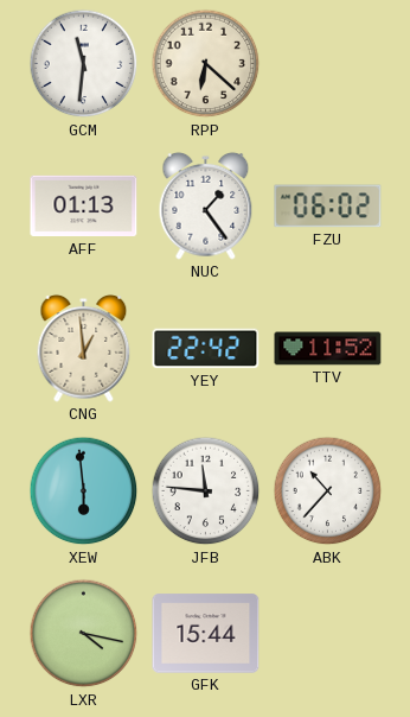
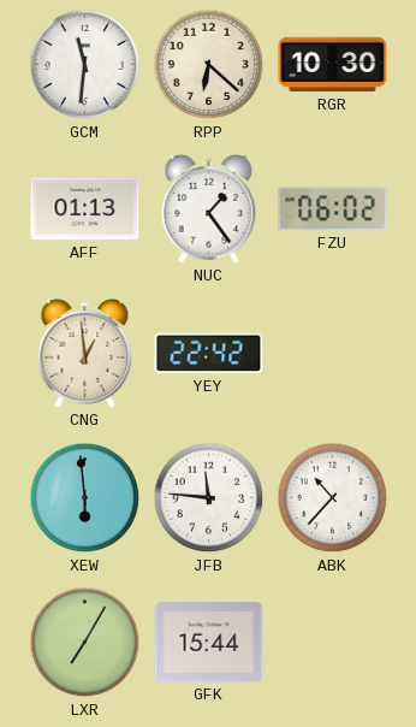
RGR: none -> 10:30 (333, 65)
TTV: 11:52 -> none (328, 349)
LXR: 4:17 -> 7:05 (85, 643)
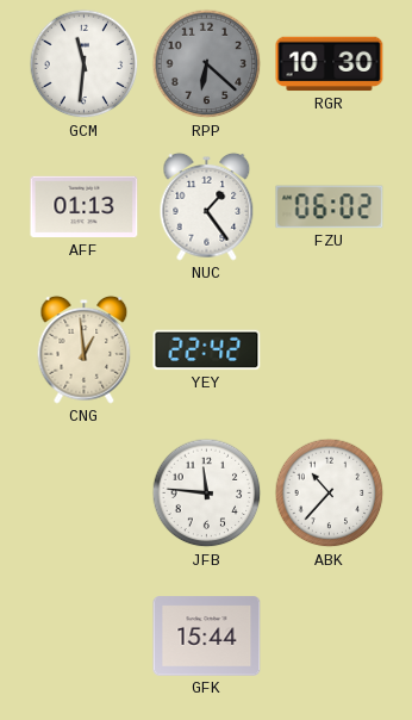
RPP dial: cream -> grey (207, 64)
XEW: 5:59 -> none (85, 498)
LXR: 7:05 -> none (85, 643)
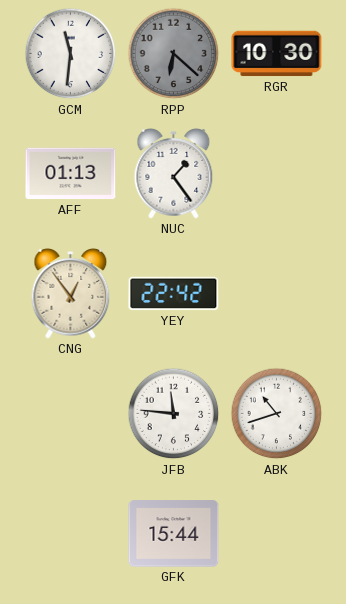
FZU: 06:02 -> none (330, 207)
CNG: 12:59 -> 12:54 (71, 294)
ABK: 10:37 -> 10:42 (277, 414)
